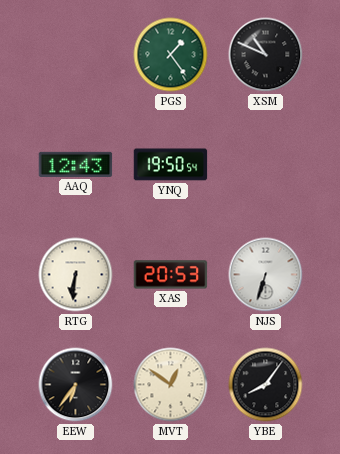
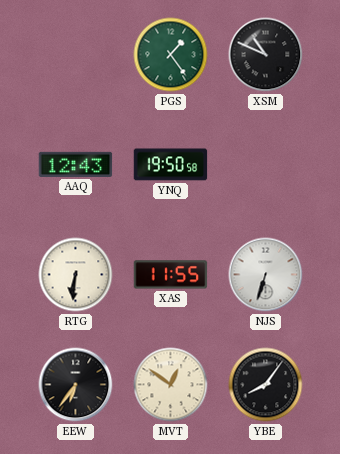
YNQ: 19:50:54 -> 19:50:58 (171, 165)
XAS: 20:53 -> 11:55 (171, 275)
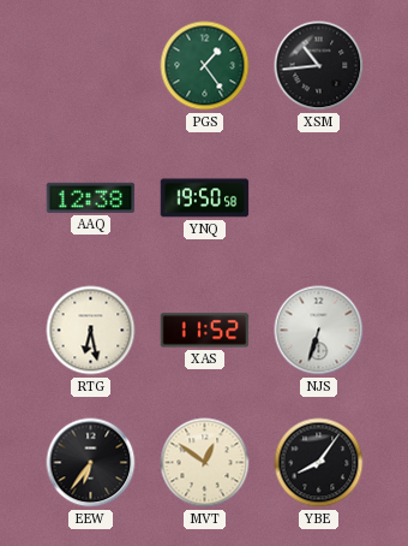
XSM: 10:49 -> 10:44 (319, 66)
AAQ: 12:43 -> 12:38 (91, 197)
RTG: 6:31 -> 6:28 (91, 331)
XAS: 11:55 -> 11:52 (205, 331)
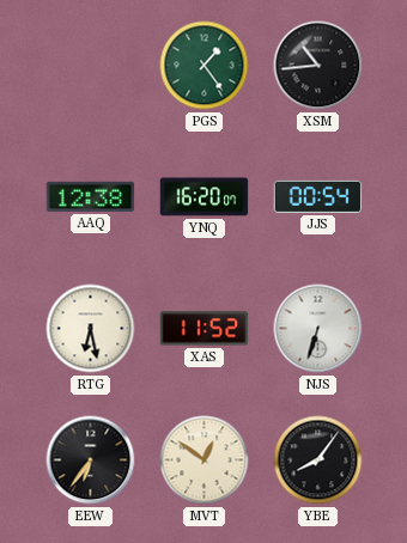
YNQ: 19:50 -> 16:20 (205, 197)
JJS: none -> 00:54 (318, 196)
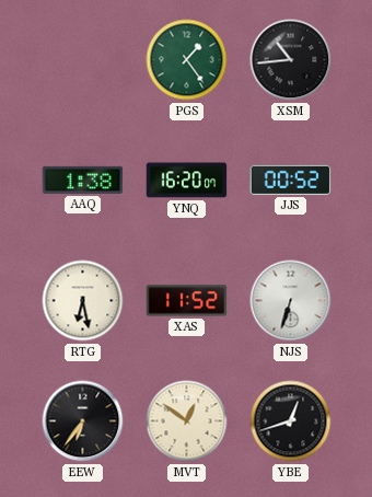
AAQ: 12:38 -> 1:38 (83, 180)
JJS: 00:54 -> 00:52 (291, 180)
YBE: 8:06 -> 12:42 (291, 421)
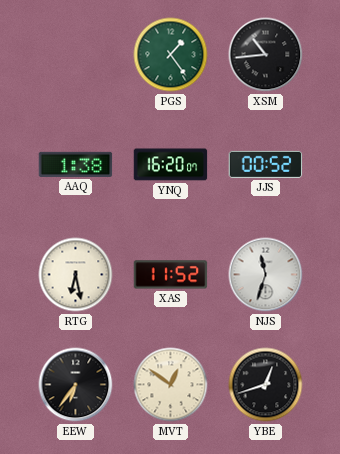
NJS: 6:33 -> 11:33 (266, 275)
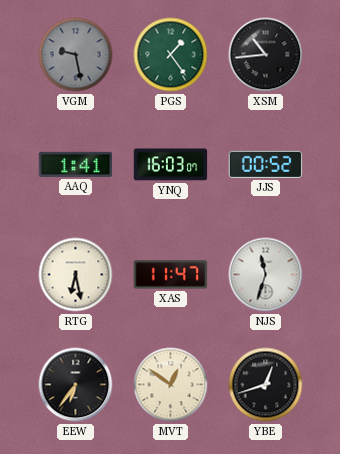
VGM: none -> 9:28 (76, 55)
AAQ: 1:38 -> 1:41 (76, 164)
YNQ: 16:20 -> 16:03 (171, 165)
XAS: 11:52 -> 11:47 (171, 275)
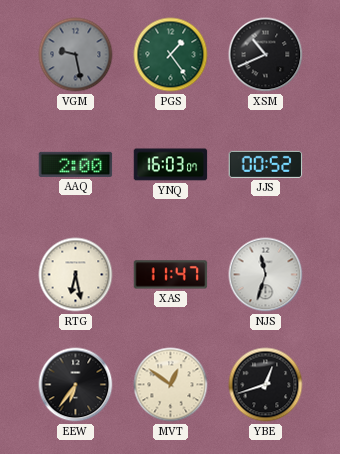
XSM: 10:44 -> 10:41 (266, 55)
AAQ: 1:41 -> 2:00 (76, 164)
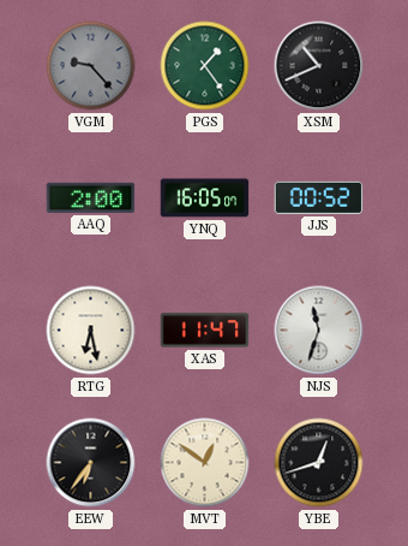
VGM: 9:28 -> 9:23 (91, 66)
YNQ: 16:03 -> 16:05 (205, 198)
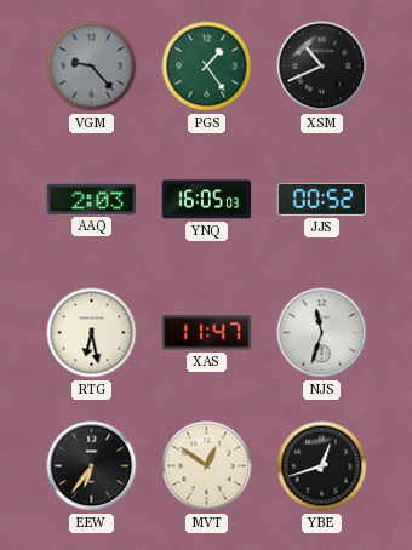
AAQ: 2:00 -> 2:03 (92, 199)
YNQ: 16:05:07 -> 16:05:03 (207, 200)
